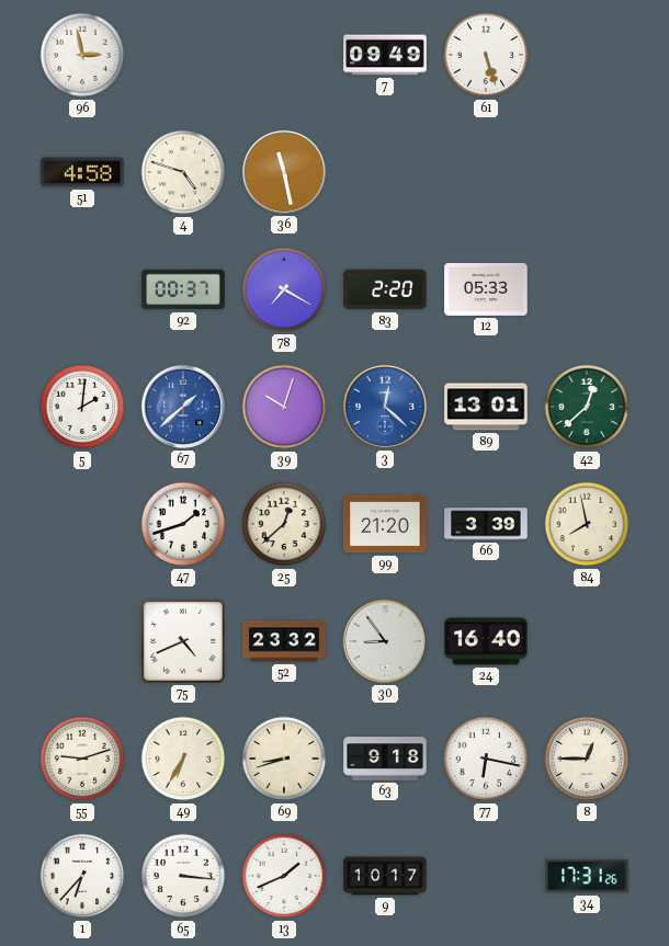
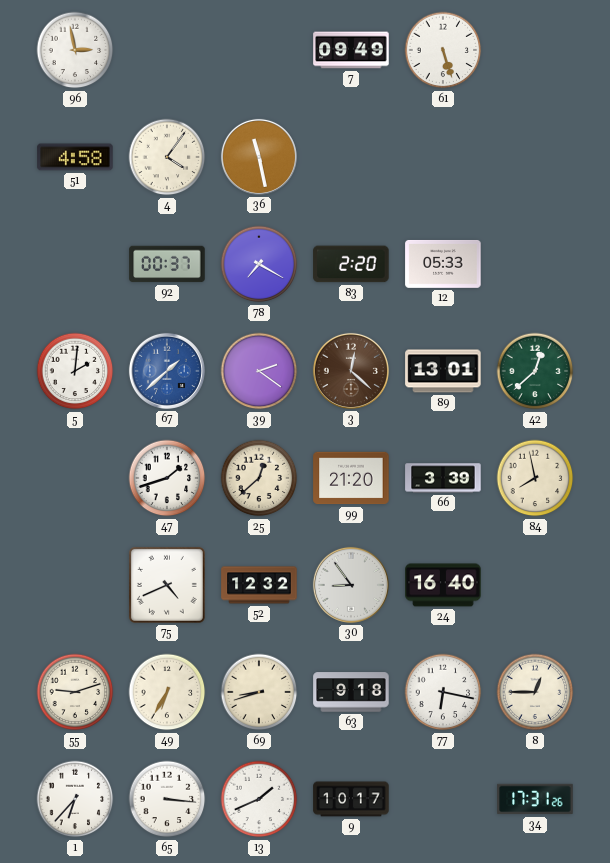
4: 4:48 -> 4:06 (167, 157)
39: 10:03 -> 2:21 (259, 371)
3 dial: blue -> brown (351, 371)
52: 23:32 -> 12:32 (259, 585)
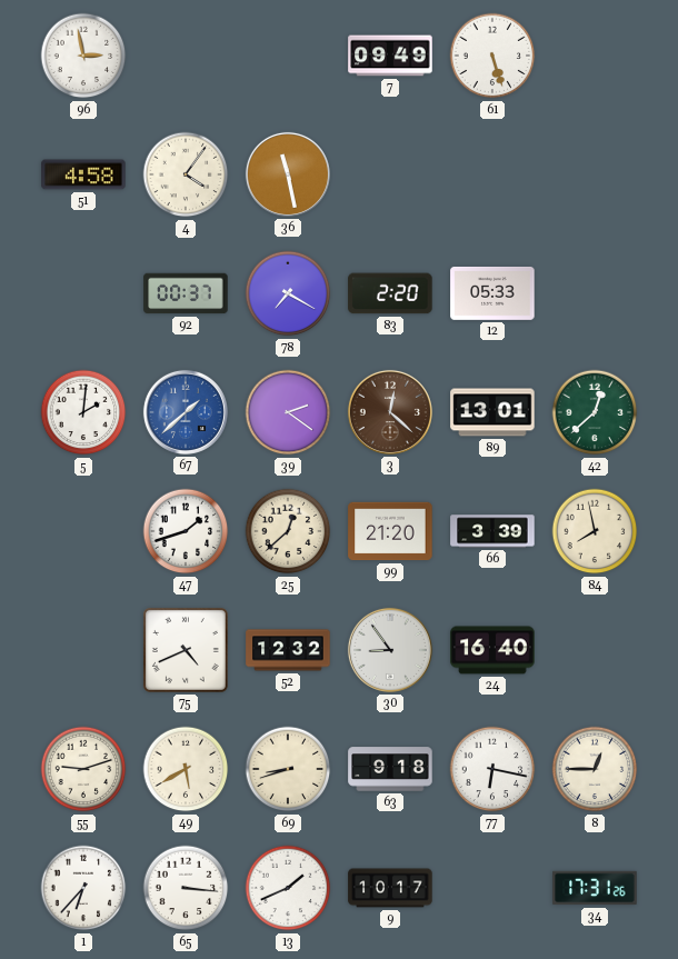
49: 6:35 -> 5:40 (186, 769)
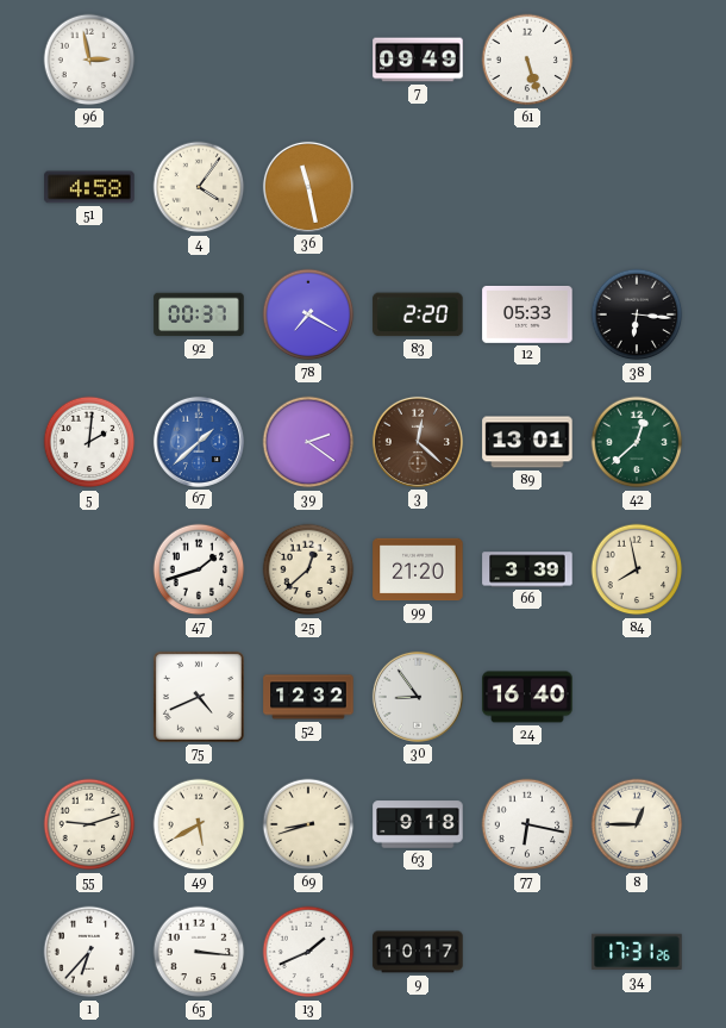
38: none -> 6:16 (637, 314)
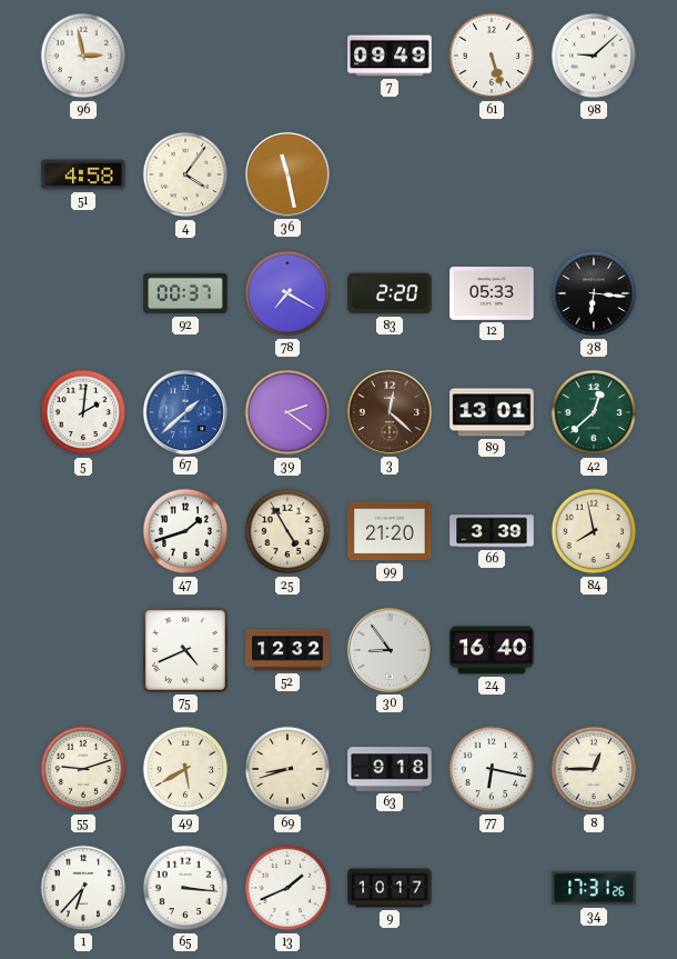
98: none -> 9:08 (594, 56)
25: 12:38 -> 4:55 (287, 531)
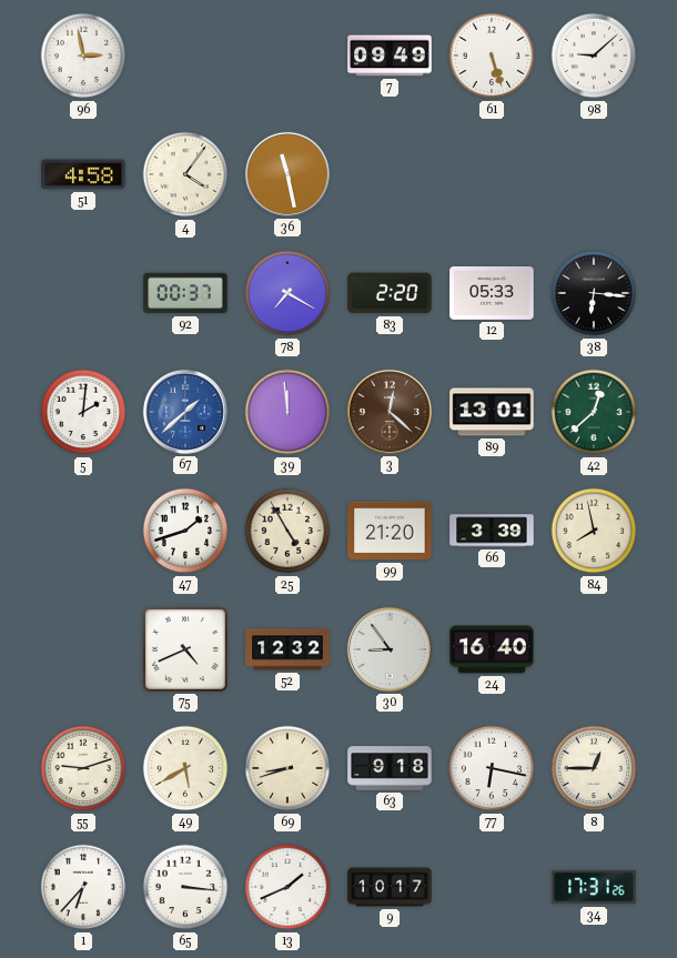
39: 2:21 -> 11:59 (287, 412)
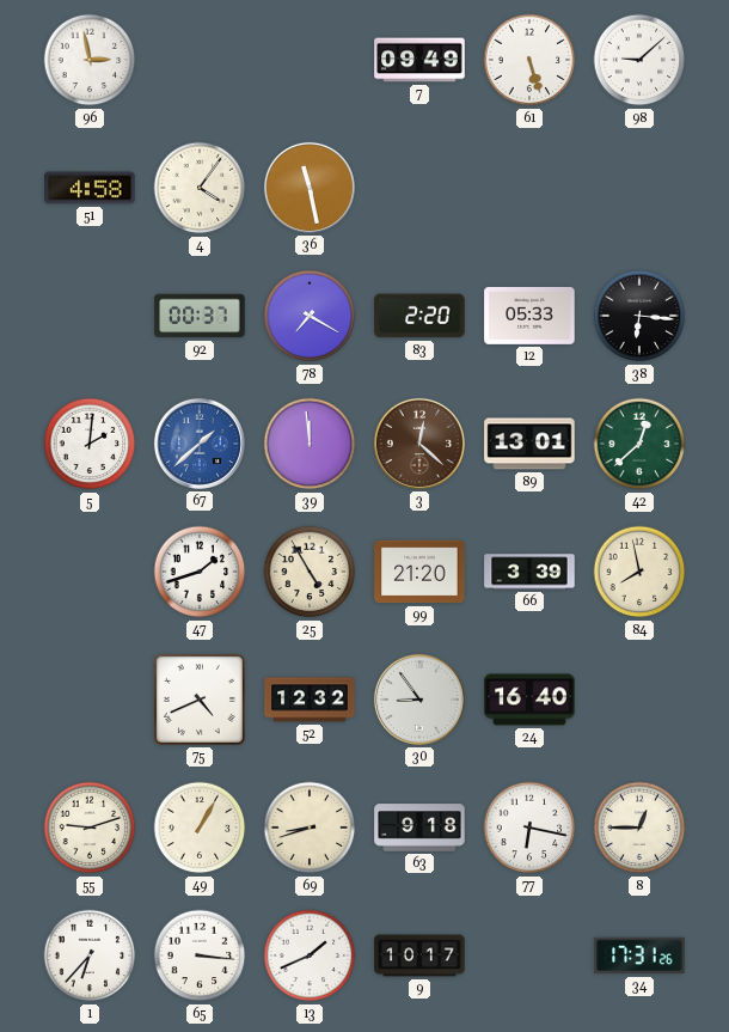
49: 5:40 -> 1:05 (200, 828)
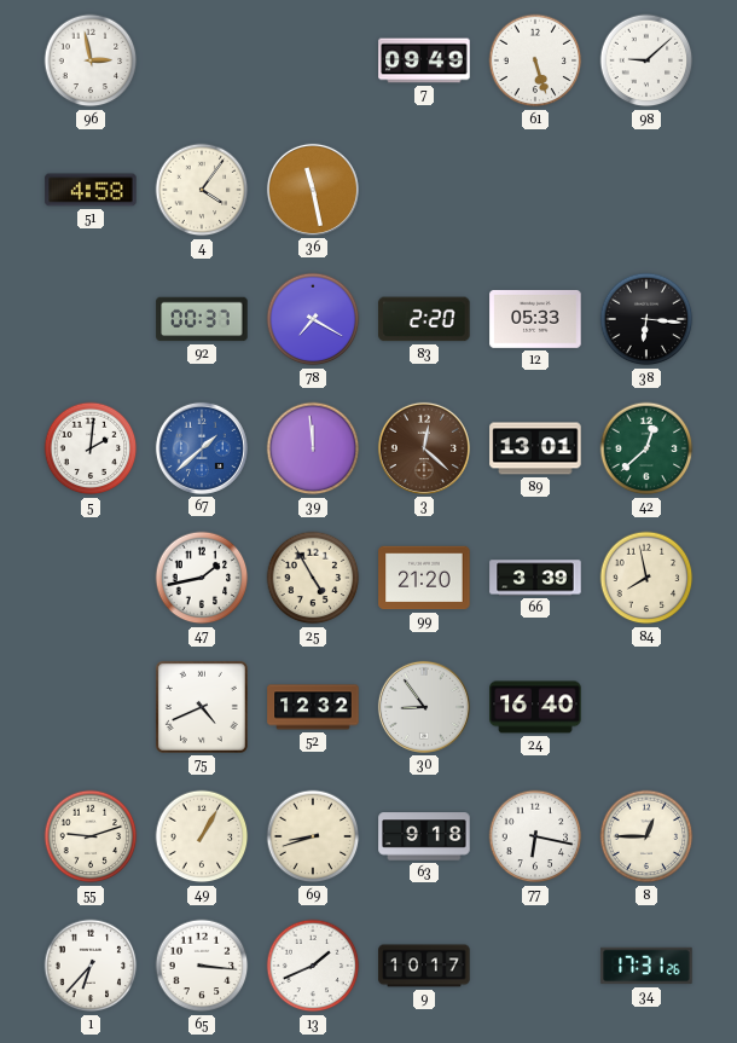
47: 1:42 -> 1:43 (202, 578)
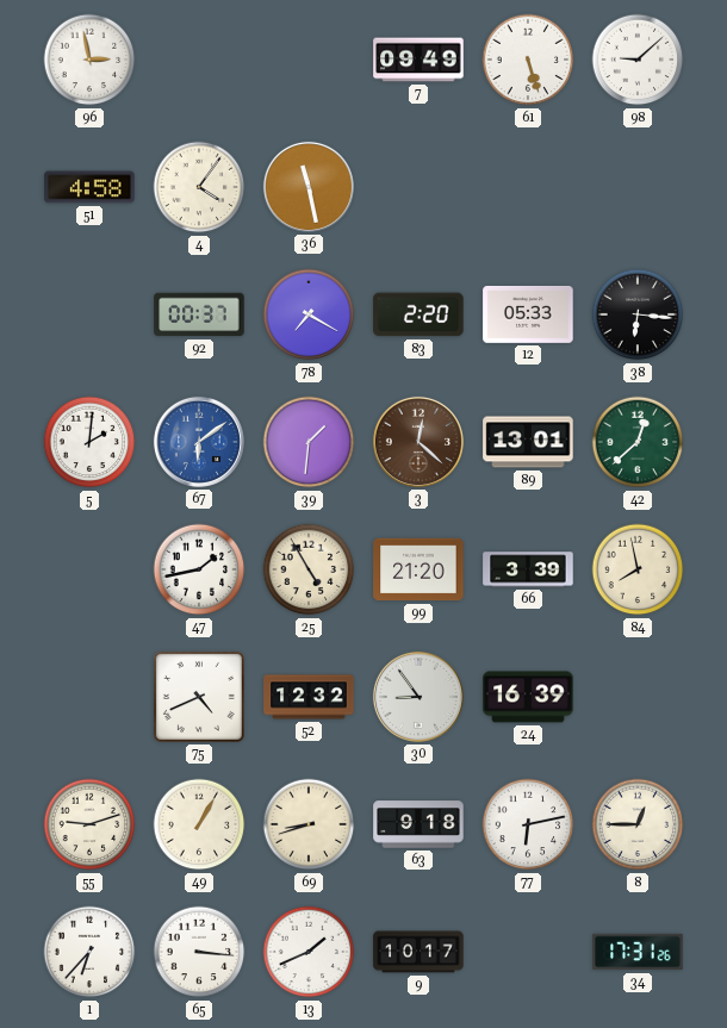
67: 1:38 -> 6:09 (199, 442)
39: 11:59 -> 1:31 (309, 442)
24: 16:40 -> 16:39 (528, 697)
77: 6:17 -> 6:13 (528, 824)
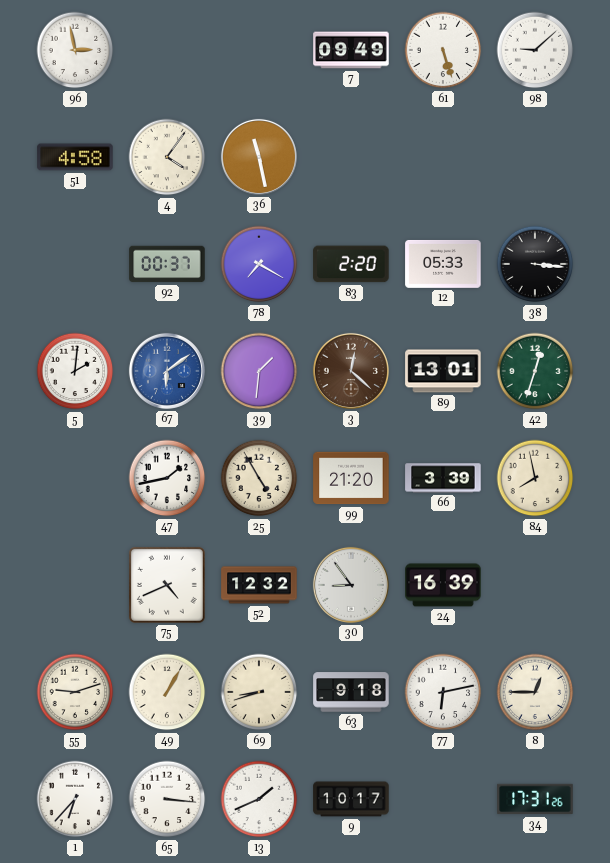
38: 6:16 -> 3:16 (535, 264)
42: 12:38 -> 12:33 (535, 371)
